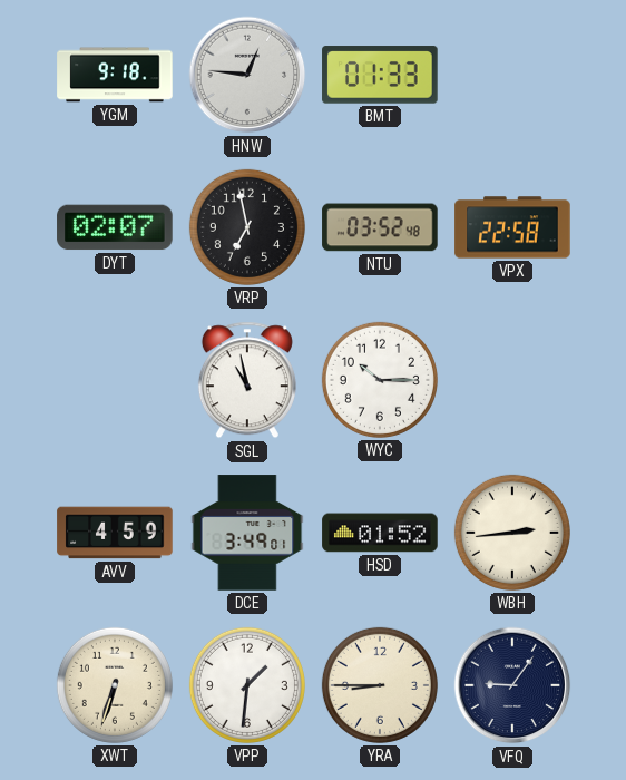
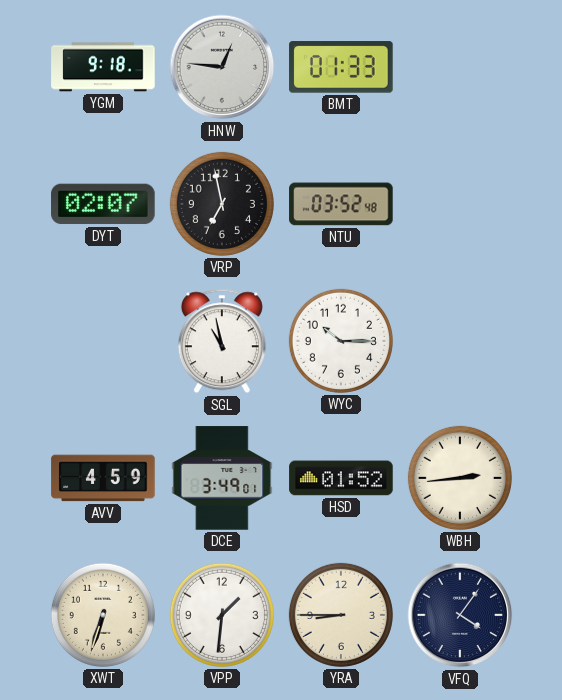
VPX: 22:58 -> none (512, 227)
VFQ: 9:06 -> 4:06 (460, 615)
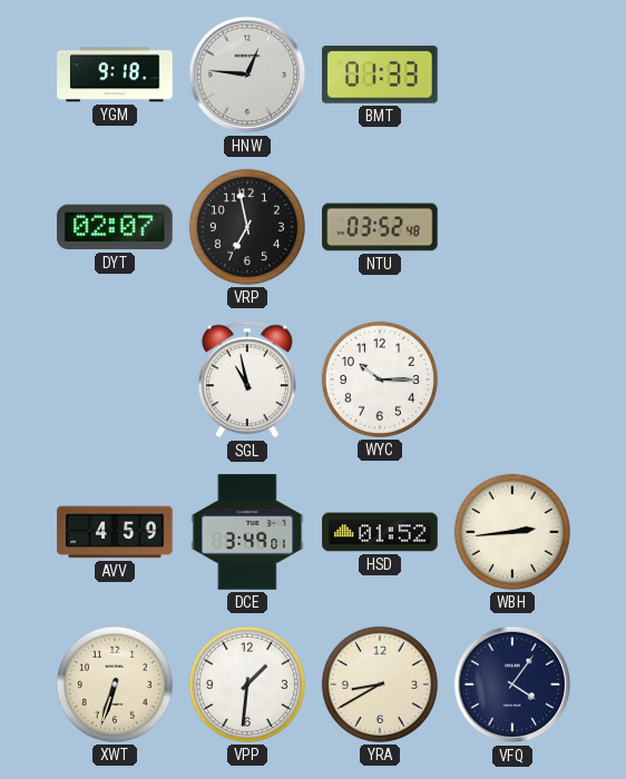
YRA: 8:45 -> 8:40 (380, 684)
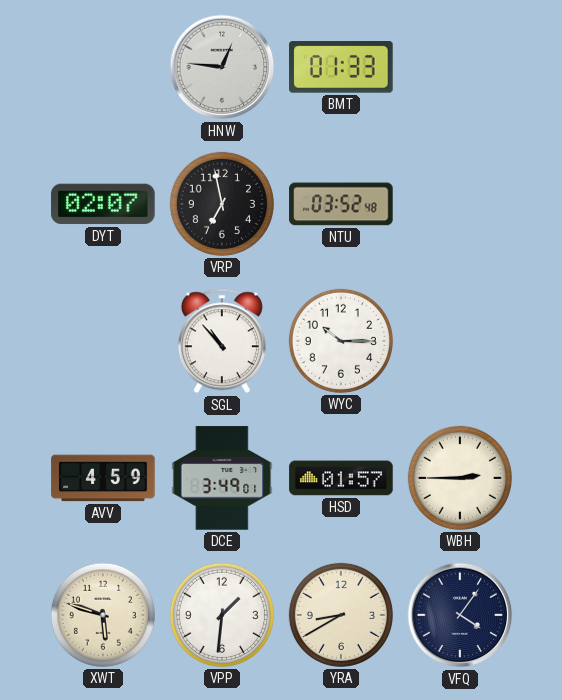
YGM: 9:18 -> none (115, 75)
SGL: 10:58 -> 10:53 (222, 341)
HSD: 01:52 -> 01:57 (341, 478)
WBH: 2:44 -> 2:45 (460, 478)
XWT: 6:33 -> 5:48 (103, 615)
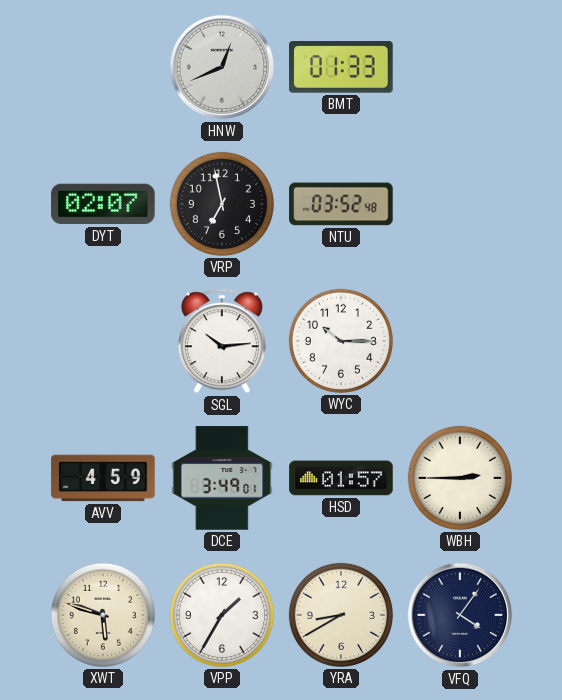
HNW: 12:46 -> 12:41 (222, 67)
SGL: 10:53 -> 10:14 (222, 341)
VPP: 1:31 -> 1:35 (222, 615)
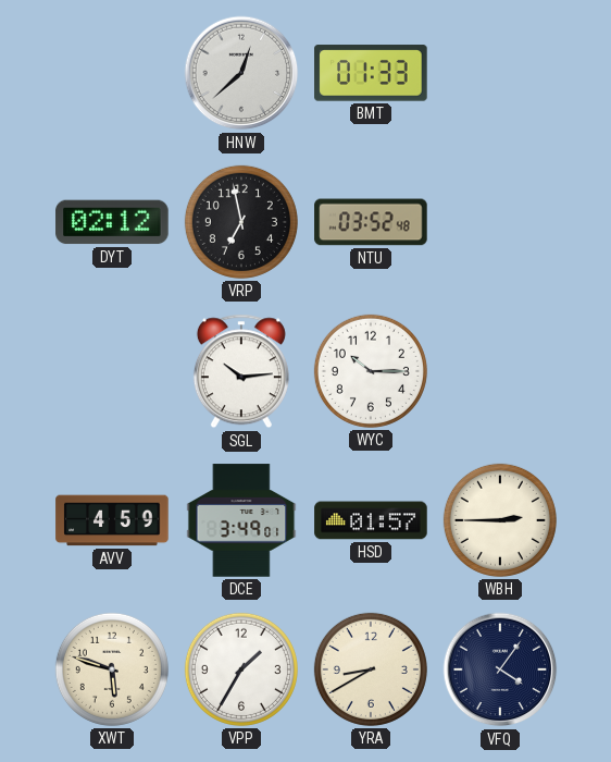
HNW: 12:41 -> 12:38 (241, 73)
DYT: 02:07 -> 02:12 (112, 222)
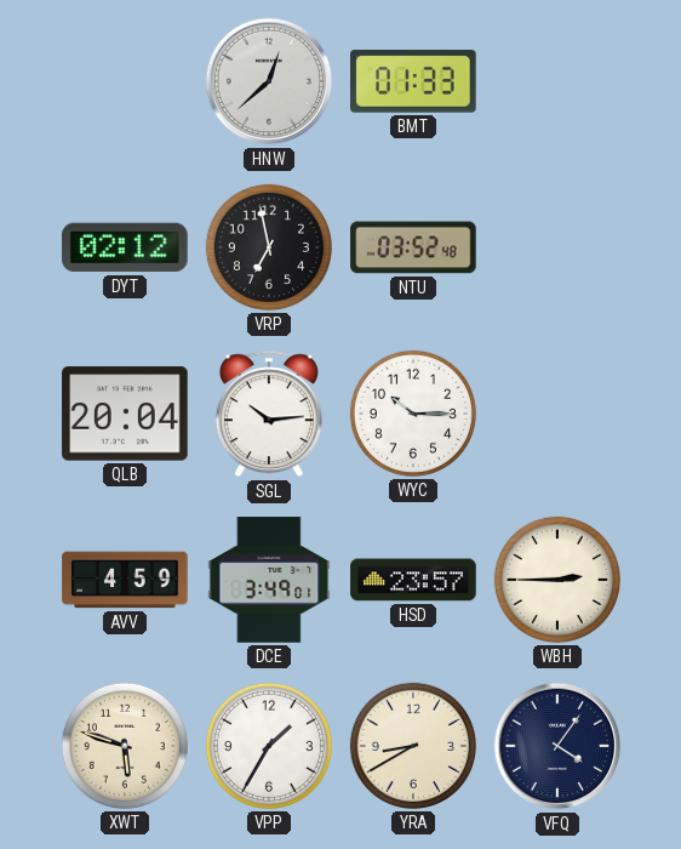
QLB: none -> 20:04 (125, 414)
HSD: 01:57 -> 23:57 (413, 580)
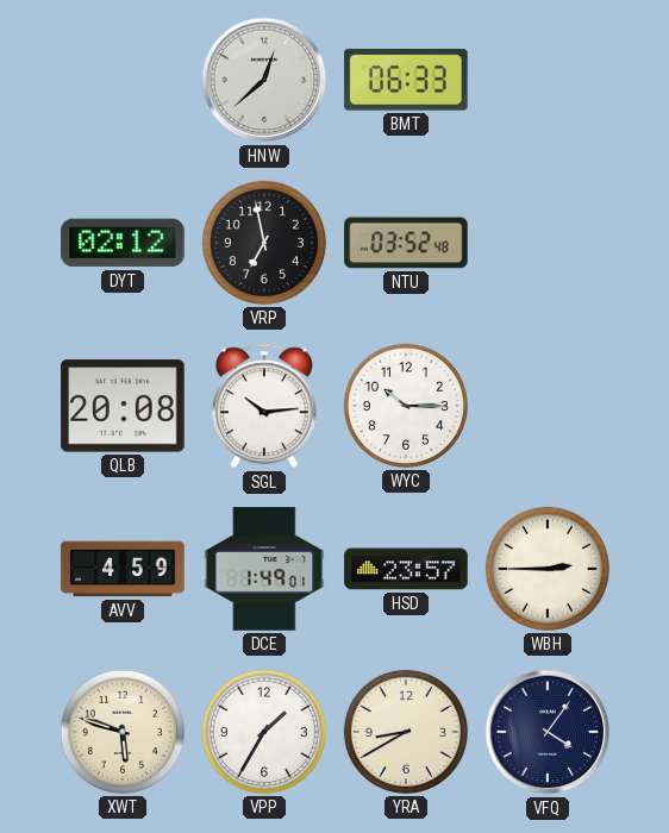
BMT: 01:33 -> 06:33 (406, 80)
QLB: 20:04 -> 20:08 (123, 406)
DCE: 3:49 -> 1:49 (264, 569)
